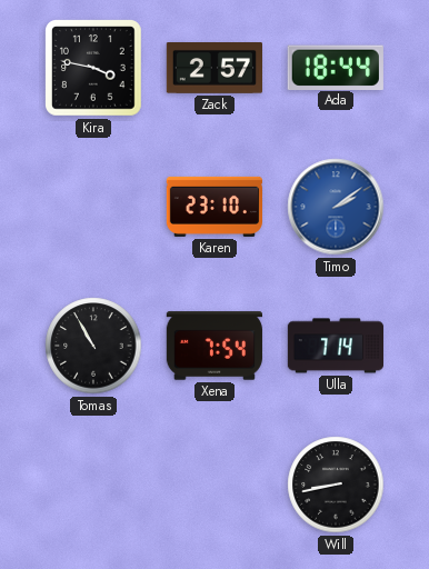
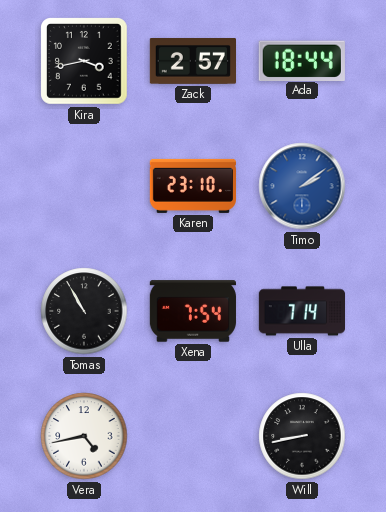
Kira: 3:47 -> 3:43 (85, 62)
Vera: none -> 4:43 (84, 436)
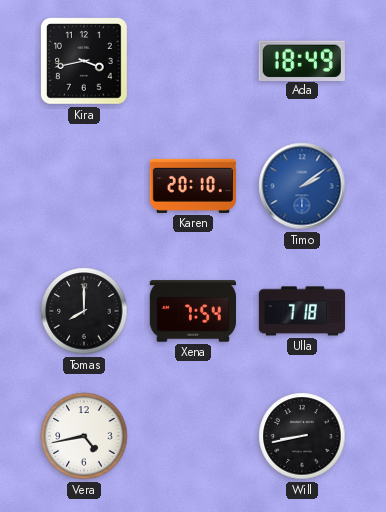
Zack: 2:57 -> none (192, 62)
Ada: 18:44 -> 18:49 (302, 60)
Karen: 23:10 -> 20:10 (192, 186)
Tomas: 10:55 -> 8:00 (84, 311)
Ulla: 7:14 -> 7:18 (301, 311)
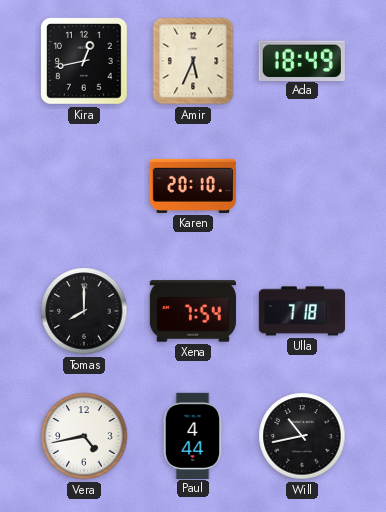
Kira: 3:43 -> 12:43 (85, 62)
Amir: none -> 5:34 (193, 61)
Timo: 2:09 -> none (302, 186)
Paul: none -> 4:44 (193, 435)
Will: 8:43 -> 10:43 (302, 436)
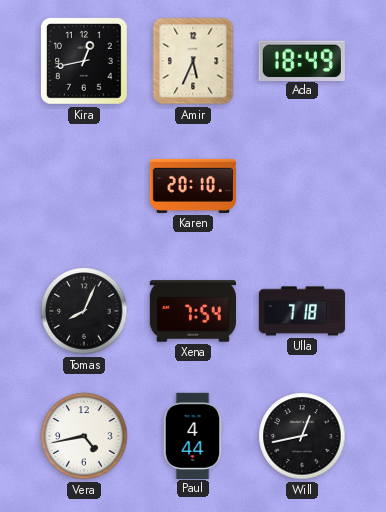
Tomas: 8:00 -> 8:04 (84, 311)
Will: 10:43 -> 12:43 (302, 436)
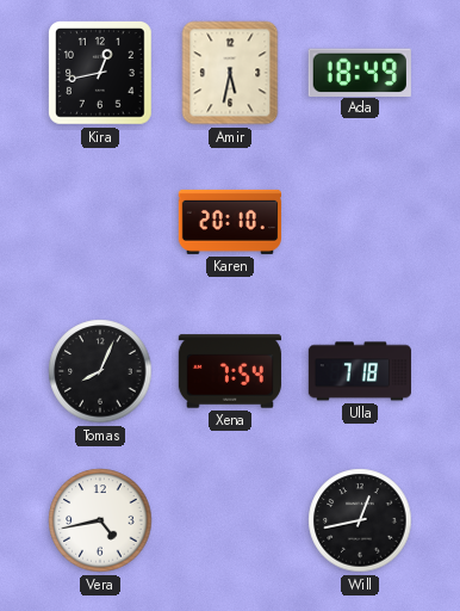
Amir: 5:34 -> 5:32 (230, 73)
Paul: 4:44 -> none (193, 435)
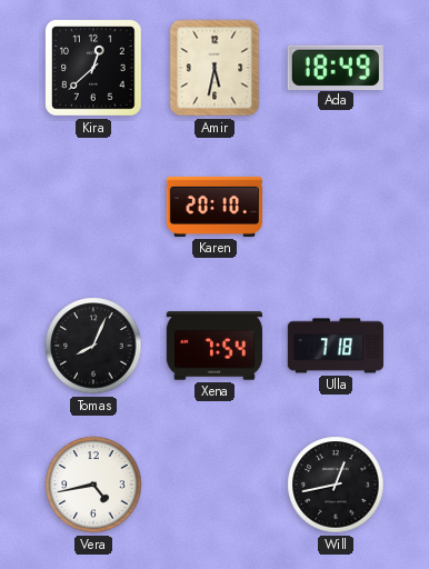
Kira: 12:43 -> 12:38 (94, 69)
